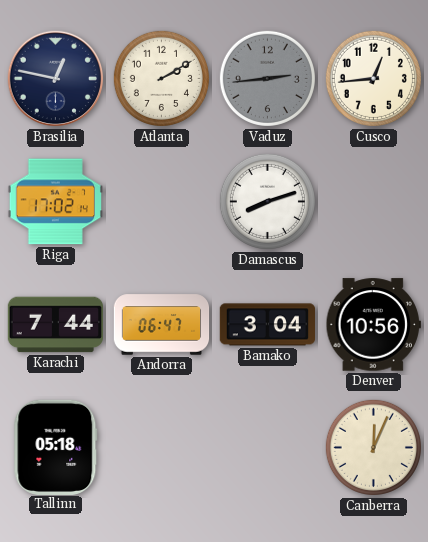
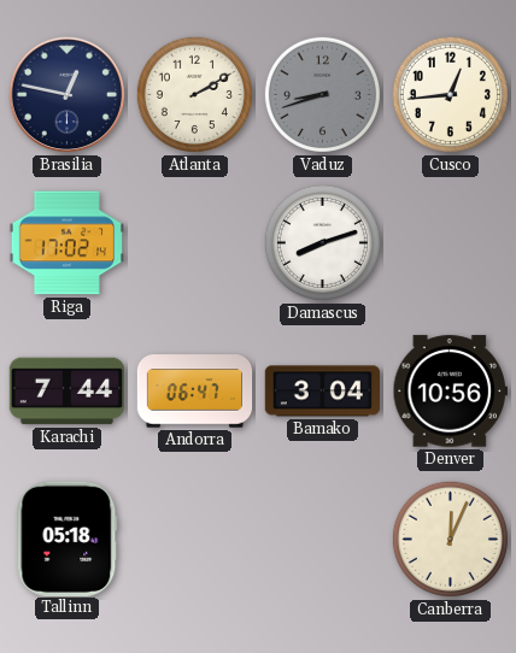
Vaduz: 2:44 -> 8:42 (322, 94)
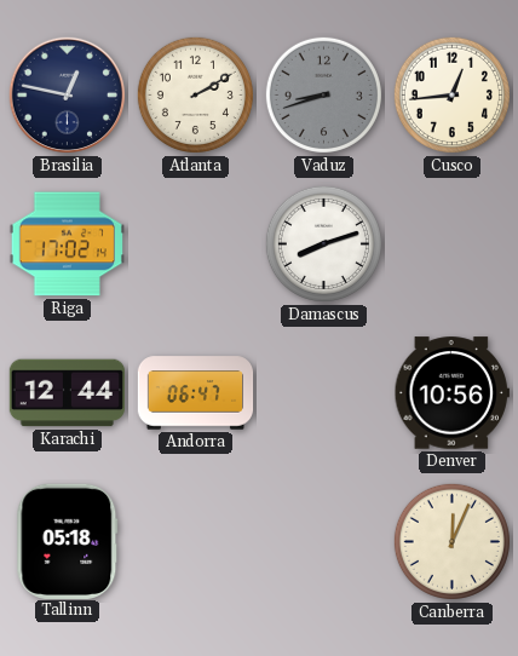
Karachi: 7:44 -> 12:44 (67, 393)
Bamako: 3:04 -> none (322, 392)
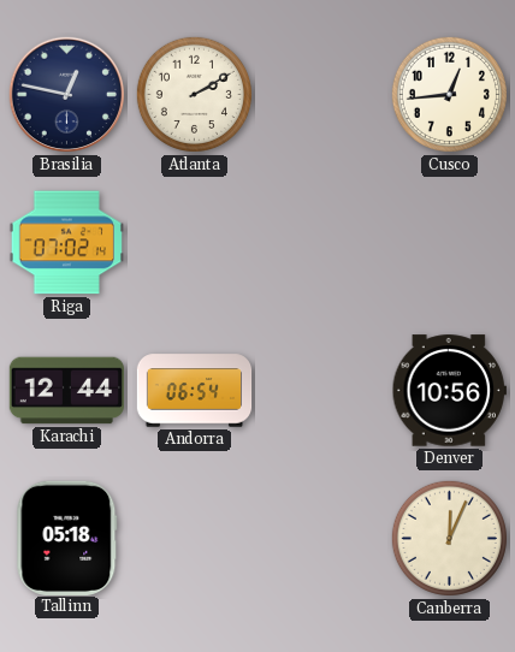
Vaduz: 8:42 -> none (323, 94)
Riga: 17:02 -> 07:02 (66, 243)
Damascus: 8:12 -> none (323, 243)
Andorra: 06:47 -> 06:54 (195, 391)
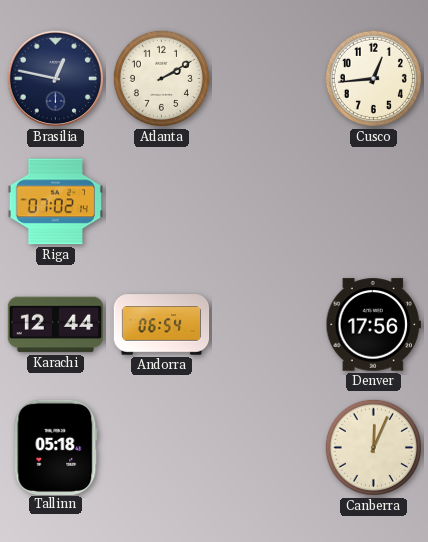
Denver: 10:56 -> 17:56 (373, 325)
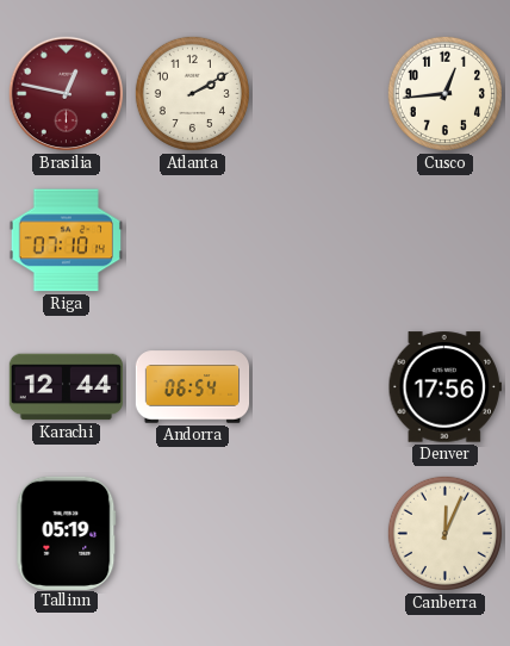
Brasilia dial: navy -> burgundy (67, 94)
Riga: 07:02 -> 07:10 (66, 241)
Tallinn: 05:18 -> 05:19 (67, 533)
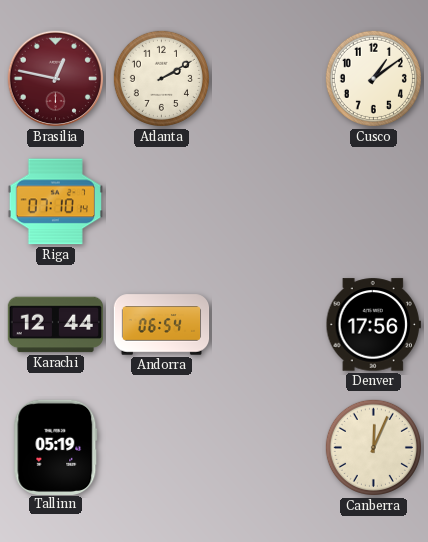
Cusco: 12:44 -> 1:09 (373, 78)
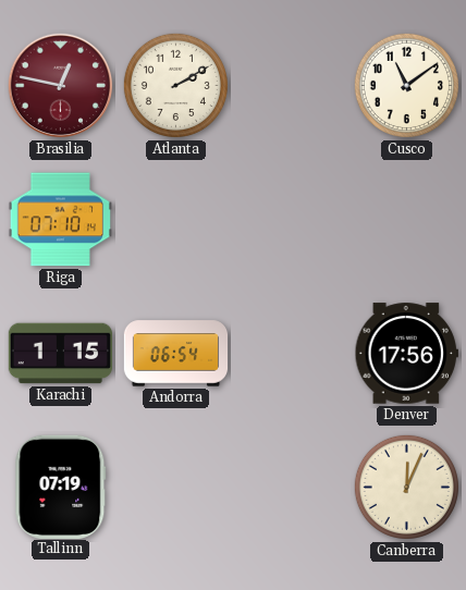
Cusco: 1:09 -> 11:09 (406, 85)
Karachi: 12:44 -> 1:15 (60, 354)
Tallinn: 05:19 -> 07:19 (61, 487)
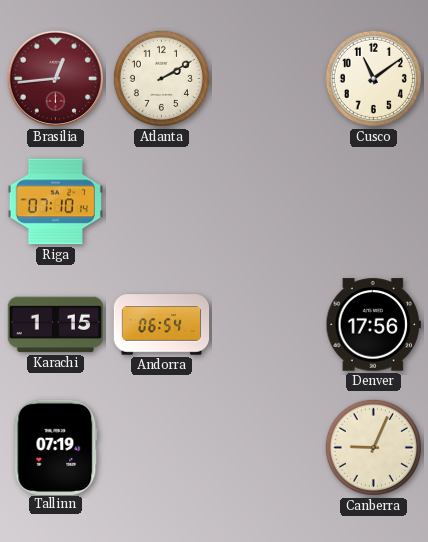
Brasilia: 12:47 -> 12:44 (56, 79)
Canberra: 12:04 -> 9:04 (373, 447)
